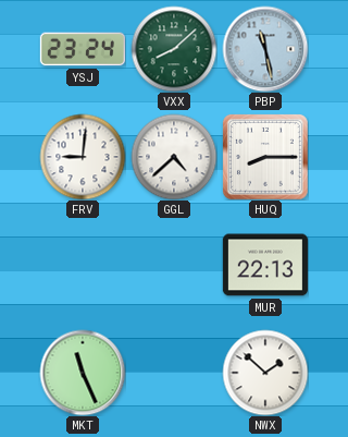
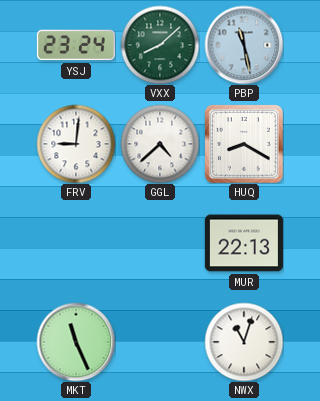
HUQ: 8:15 -> 8:20 (244, 144)
NWX: 1:52 -> 11:03 (244, 342)
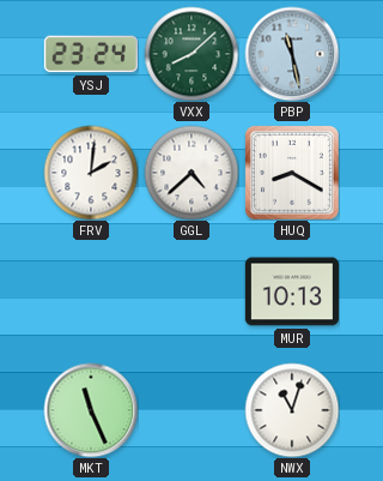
FRV: 9:01 -> 2:01 (91, 173)
MUR: 22:13 -> 10:13 (292, 291)
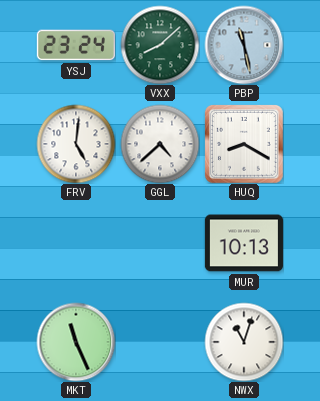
FRV: 2:01 -> 5:01 (76, 144)
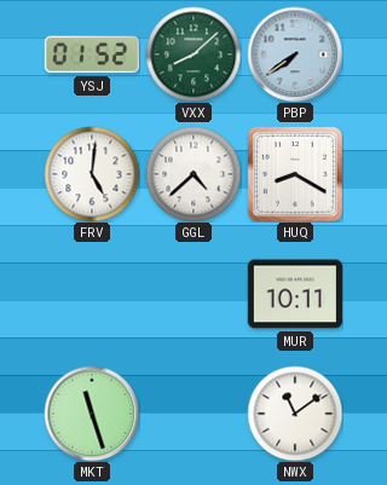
YSJ: 23:24 -> 01:52 (92, 54)
PBP: 11:28 -> 7:39 (295, 54)
MUR: 10:13 -> 10:11 (295, 294)
MKT: 11:26 -> 11:27 (92, 414)
NWX: 11:03 -> 11:09 (295, 414)
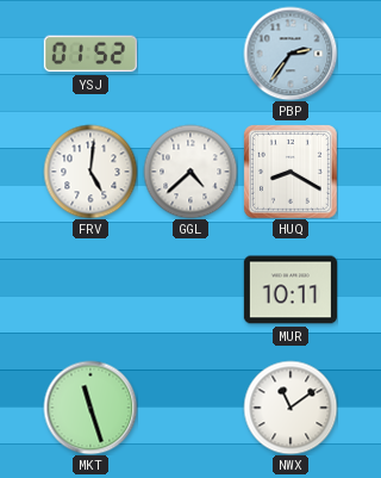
VXX: 8:08 -> none (193, 54)
PBP: 7:39 -> 2:36 (291, 54)
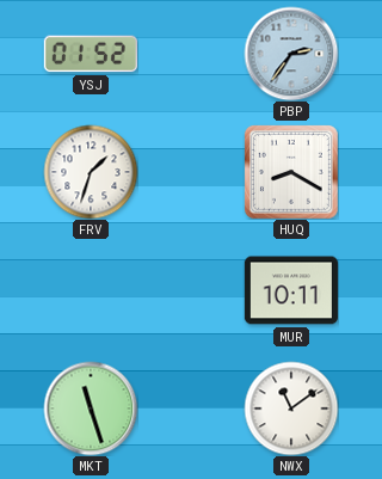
FRV: 5:01 -> 1:33 (91, 172)
GGL: 4:38 -> none (190, 172)
